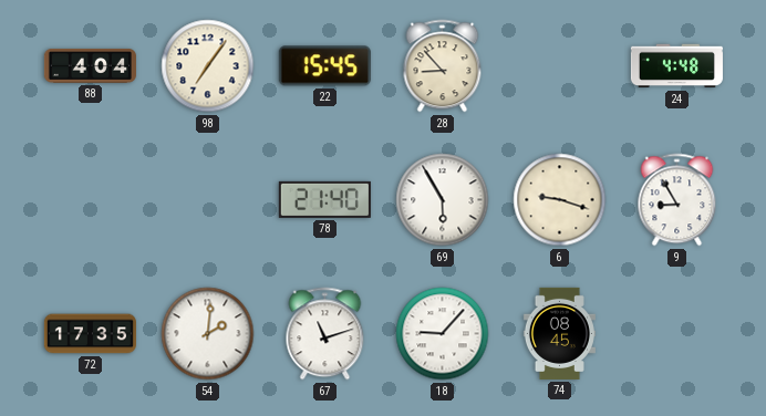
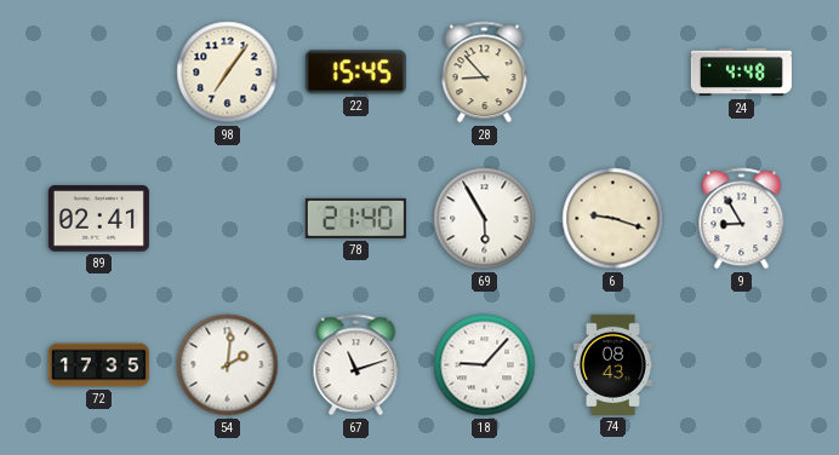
88: 4:04 -> none (90, 65)
89: none -> 02:41 (98, 219)
74: 08:45 -> 08:43 (612, 364)
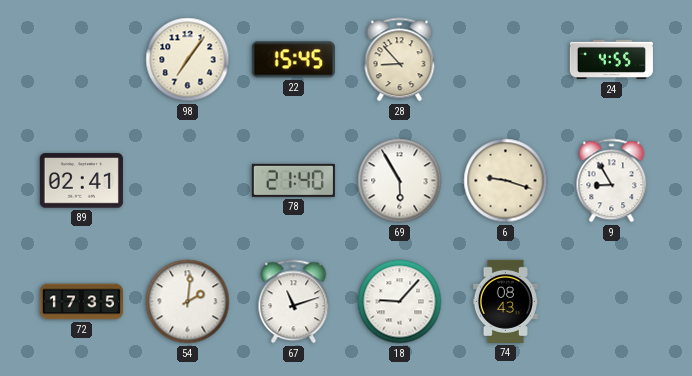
24: 4:48 -> 4:55 (611, 60)
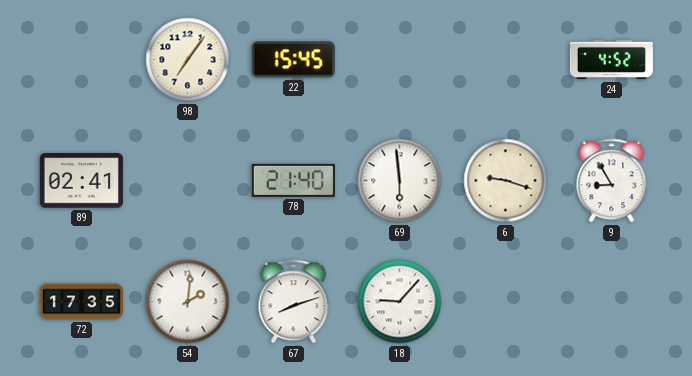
28: 8:53 -> none (400, 60)
24: 4:55 -> 4:52 (611, 60)
69: 5:55 -> 5:59 (400, 181)
67: 11:12 -> 8:12 (294, 302)
74: 08:43 -> none (505, 301)
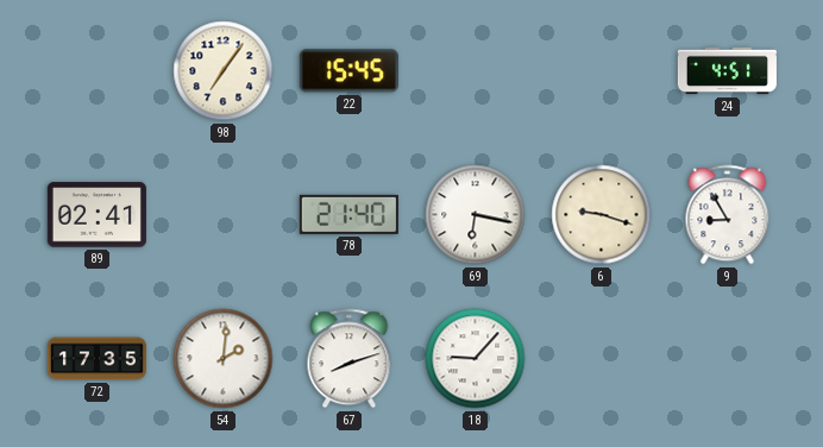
24: 4:52 -> 4:51 (727, 71)
69: 5:59 -> 6:17 (476, 215)
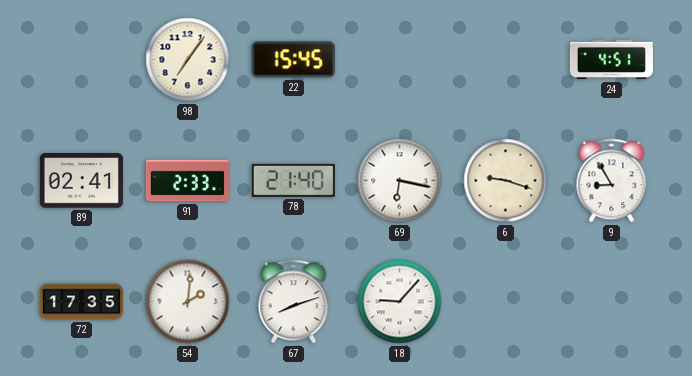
91: none -> 2:33 (187, 181)
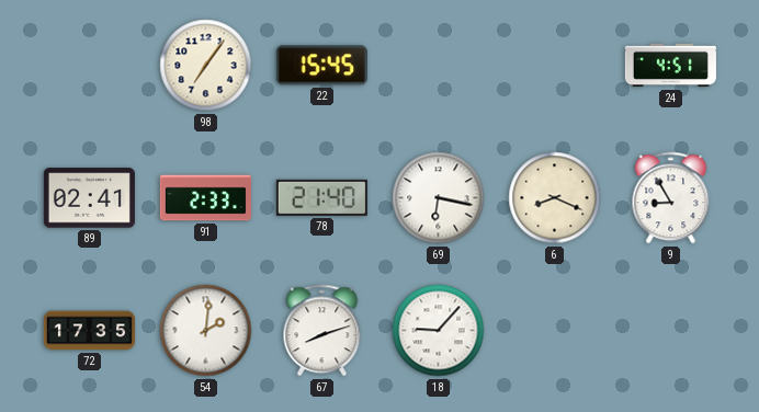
6: 9:18 -> 8:19 (555, 198)
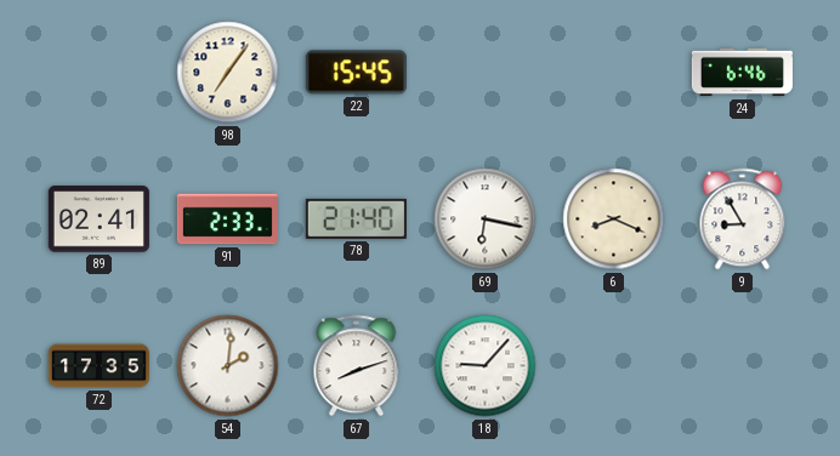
24: 4:51 -> 6:46 (742, 73)
